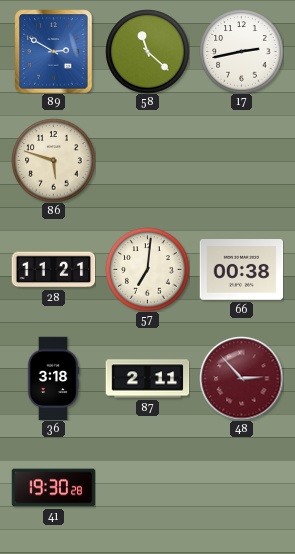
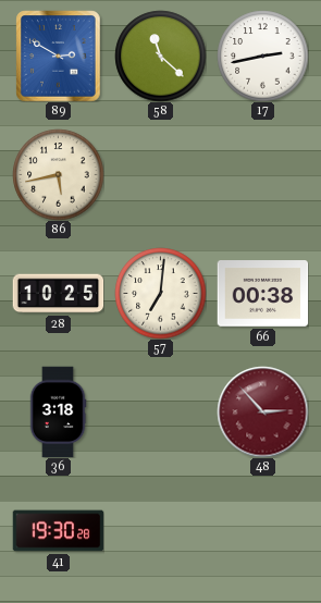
86: 5:48 -> 5:43 (58, 174)
28: 11:21 -> 10:25 (58, 294)
87: 2:11 -> none (147, 379)
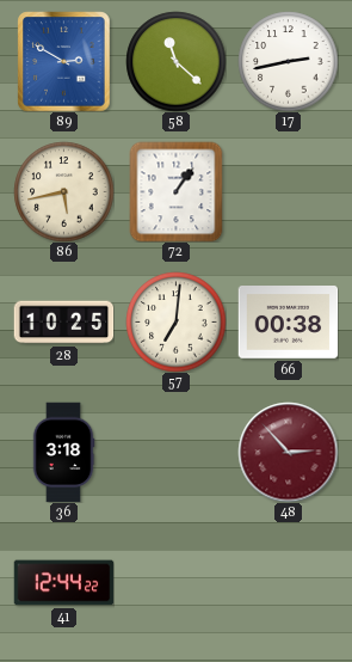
72: none -> 1:06 (177, 191)
41: 19:30 -> 12:44 (63, 583)
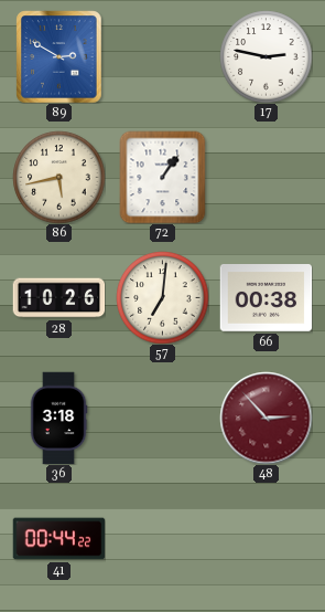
58: 11:22 -> none (175, 61)
17: 2:43 -> 2:47 (266, 56)
28: 10:25 -> 10:26 (58, 298)
41: 12:44 -> 00:44 (58, 539)
